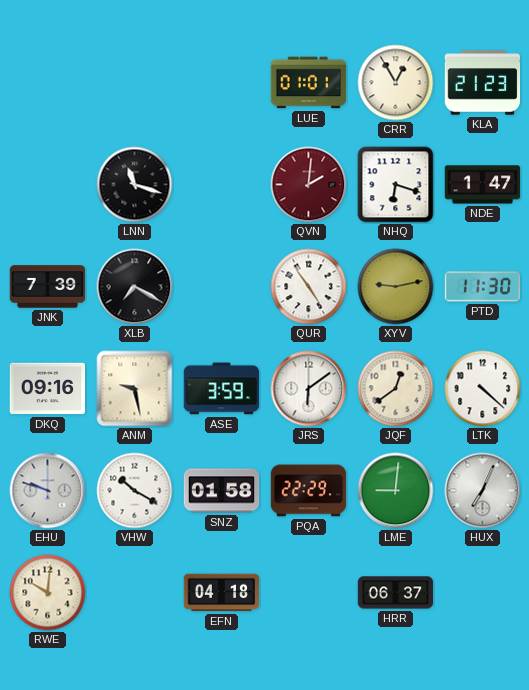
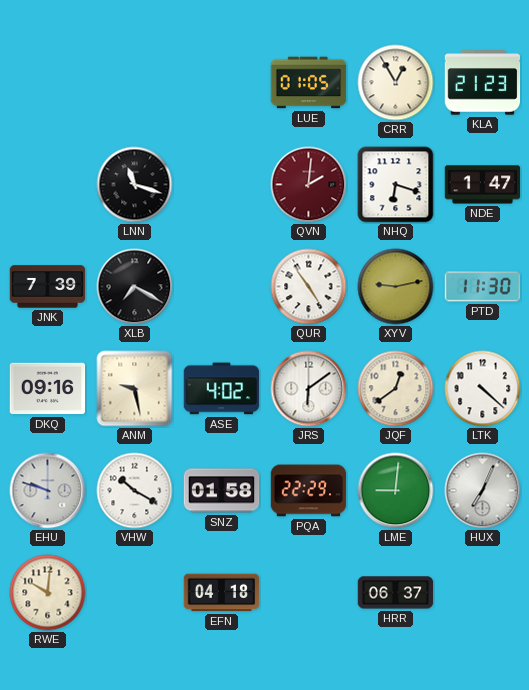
LUE: 01:01 -> 01:05 (309, 83)
ASE: 3:59 -> 4:02 (222, 389)
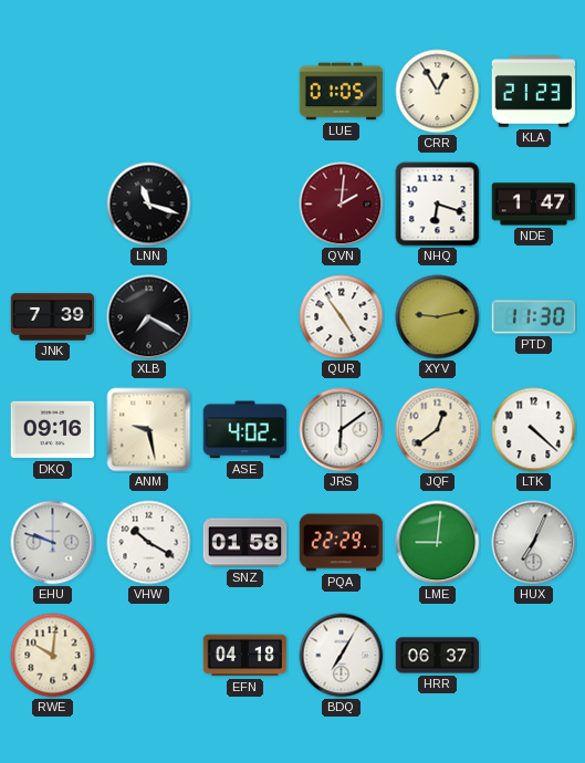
BDQ: none -> 7:05 (342, 656)
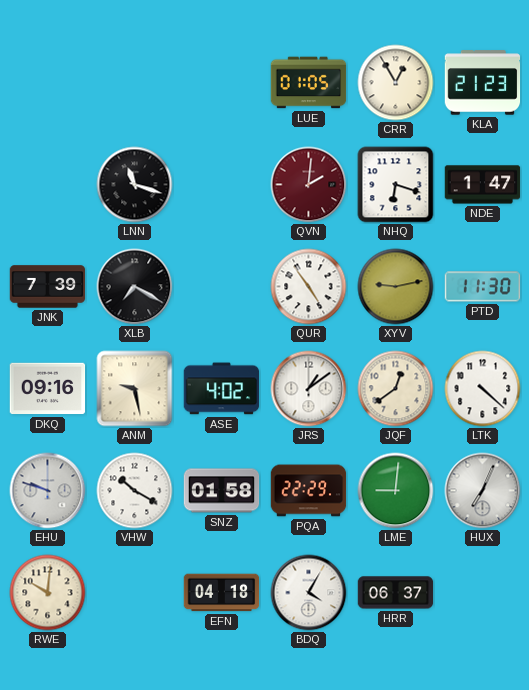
JRS: 6:09 -> 1:09 (309, 389)
BDQ: 7:05 -> 4:05 (309, 593)
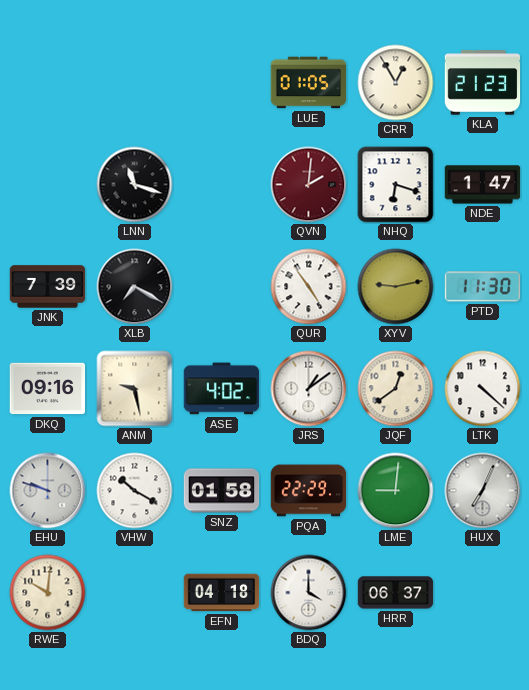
BDQ: 4:05 -> 4:00 (309, 593)
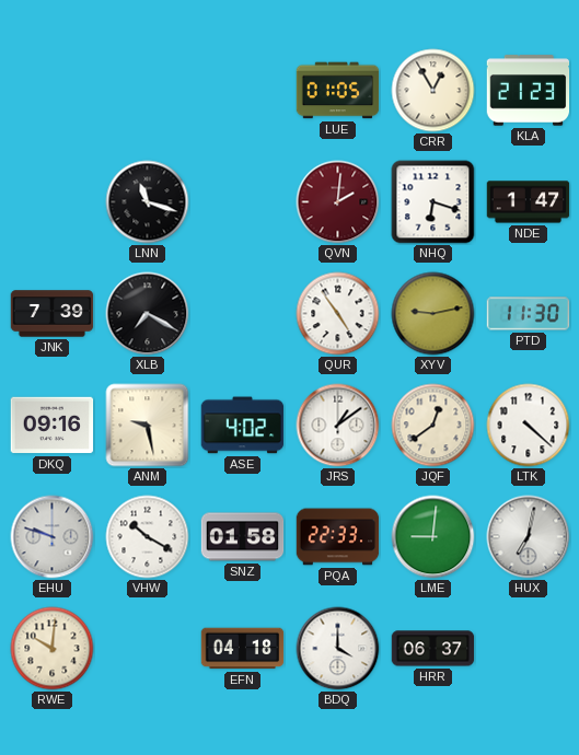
PQA: 22:29 -> 22:33 (338, 537)
HUX: 7:04 -> 7:02 (529, 537)
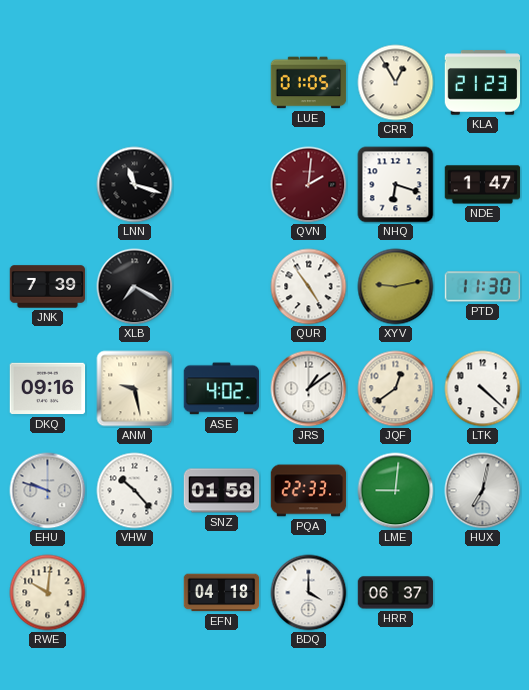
VHW: 10:20 -> 10:23 (135, 491)
